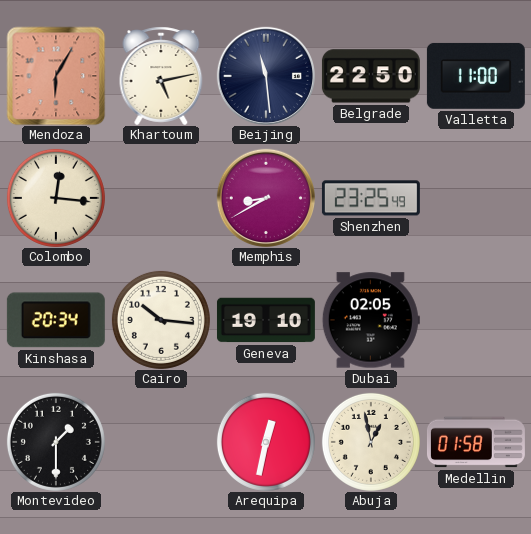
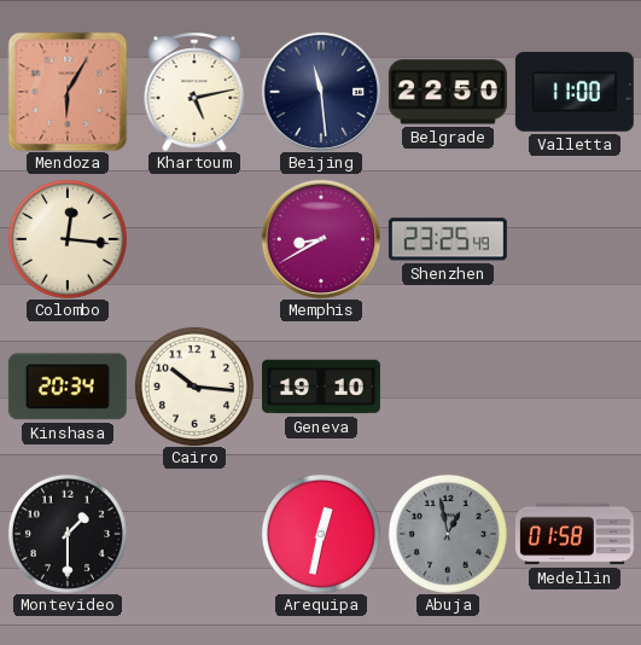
Dubai: 02:05 -> none (371, 320)
Abuja dial: cream -> grey (448, 534)
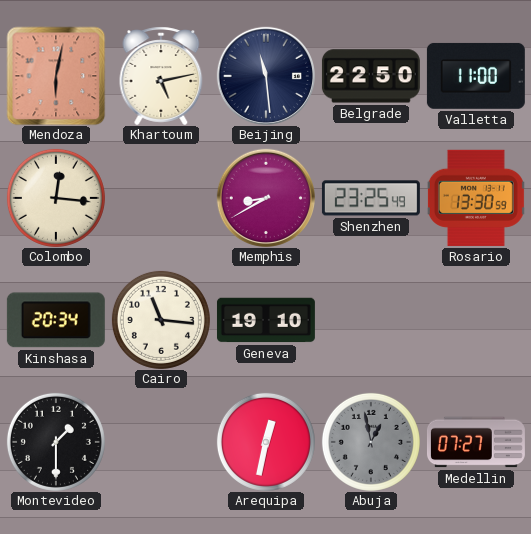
Mendoza: 6:05 -> 6:02 (56, 76)
Rosario: none -> 13:30 (476, 198)
Cairo: 10:16 -> 11:16 (161, 320)
Medellin: 01:58 -> 07:27 (476, 442)
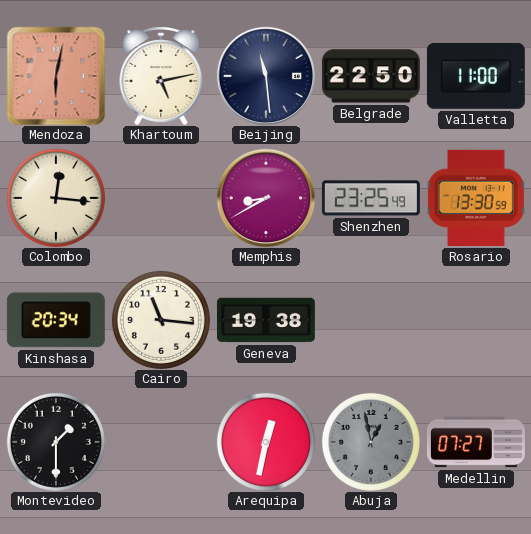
Geneva: 19:10 -> 19:38 (266, 320)
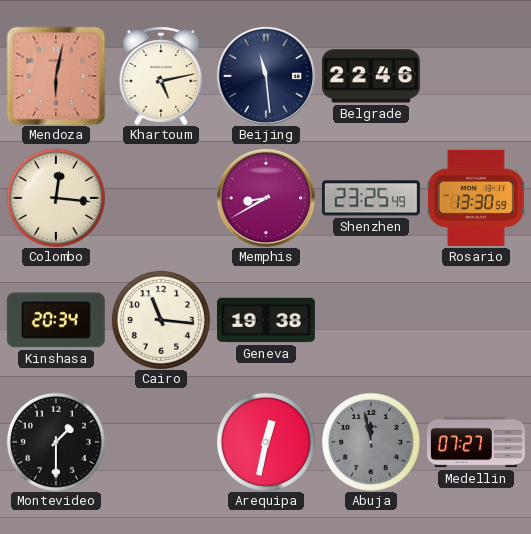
Belgrade: 22:50 -> 22:46 (371, 76)
Valletta: 11:00 -> none (476, 76)
Abuja: 12:58 -> 11:58 (371, 442)
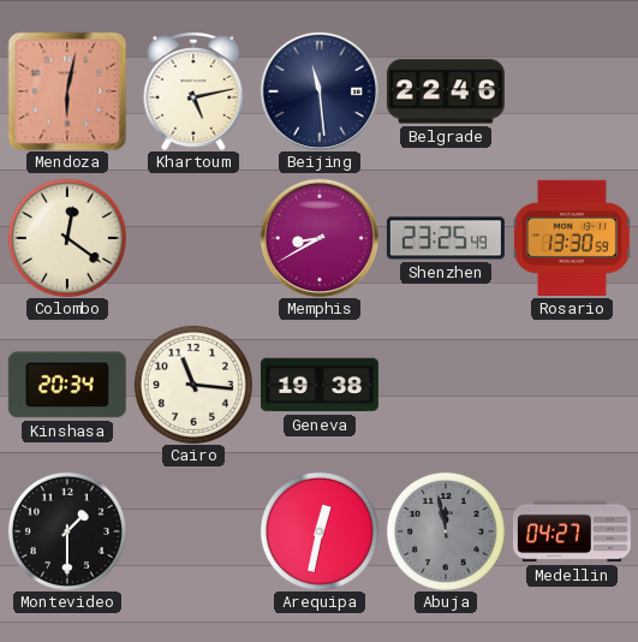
Colombo: 12:16 -> 12:21 (67, 238)
Medellin: 07:27 -> 04:27 (572, 531)
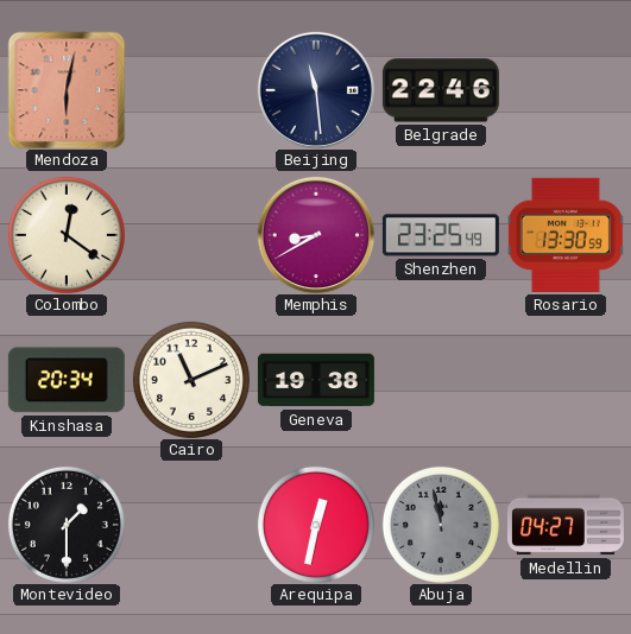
Khartoum: 5:13 -> none (193, 91)
Cairo: 11:16 -> 11:11 (191, 380)
